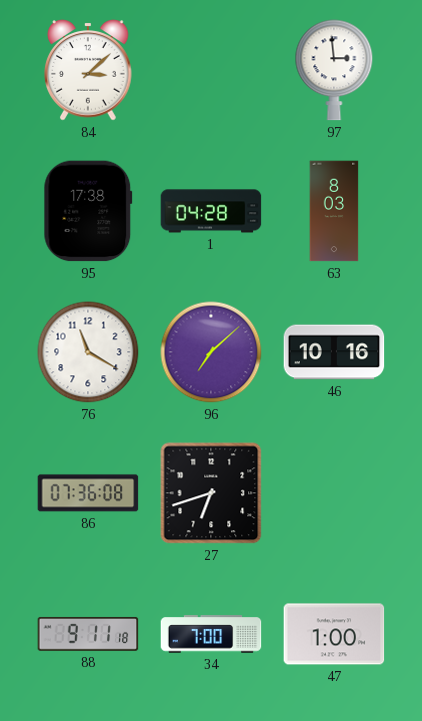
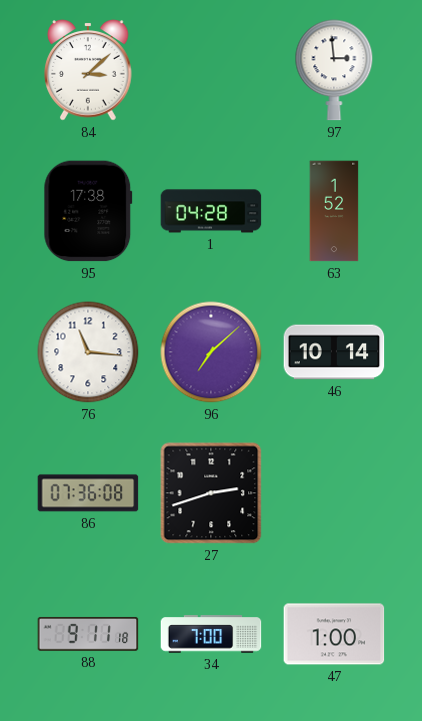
63: 8:03 -> 1:52 (334, 211)
76: 11:20 -> 11:16 (88, 352)
46: 10:16 -> 10:14 (334, 352)
27: 6:42 -> 2:42 (211, 493)
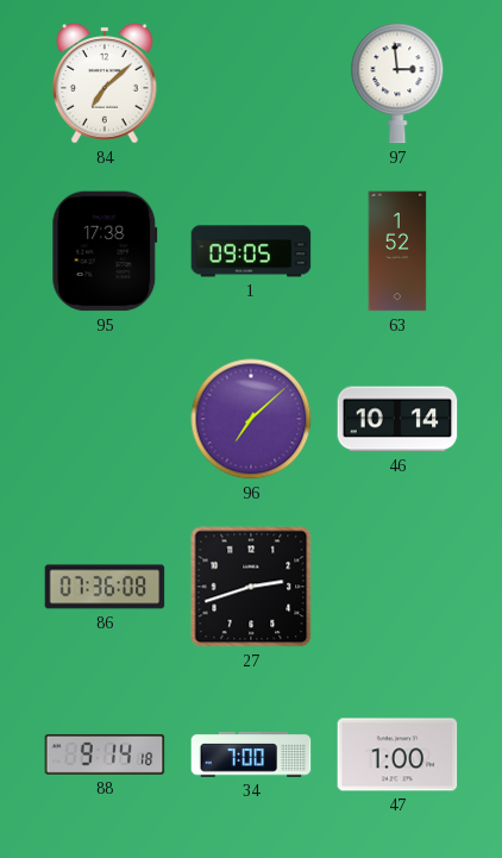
84: 3:08 -> 7:08 (105, 83)
1: 04:28 -> 09:05 (251, 251)
76: 11:16 -> none (88, 352)
88: 9:11 -> 9:14 (105, 754)
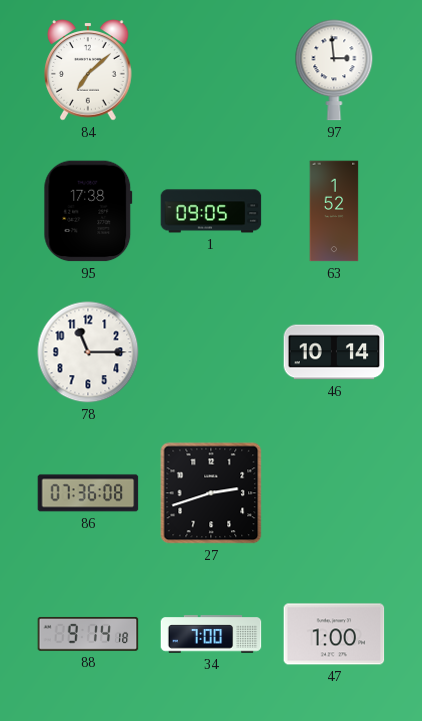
78: none -> 11:15 (88, 352)
96: 7:08 -> none (251, 419)
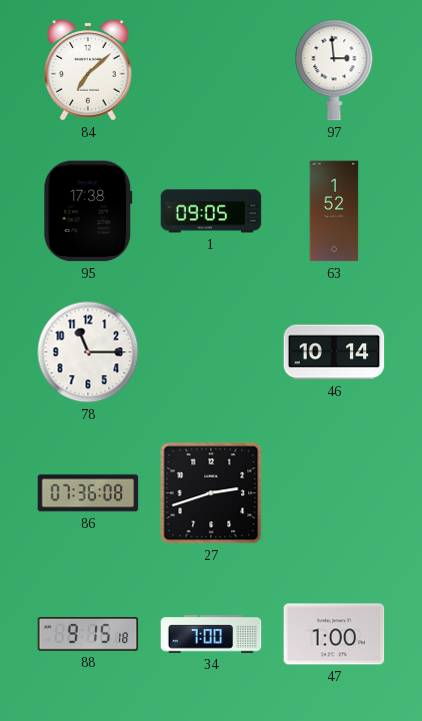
88: 9:14 -> 9:15 (88, 634)
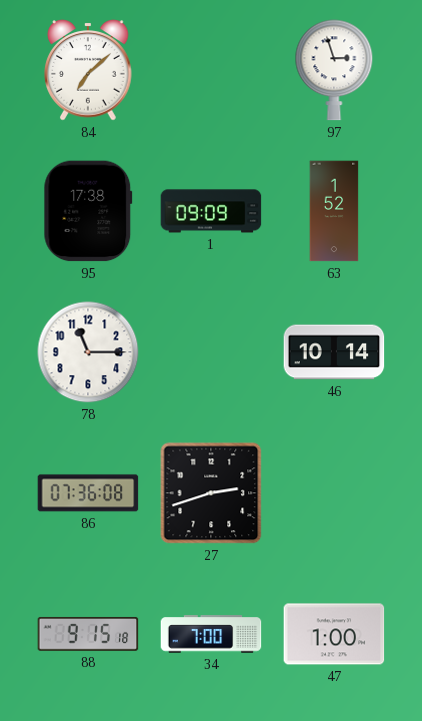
97: 2:59 -> 2:57 (334, 70)
1: 09:05 -> 09:09 (211, 211)
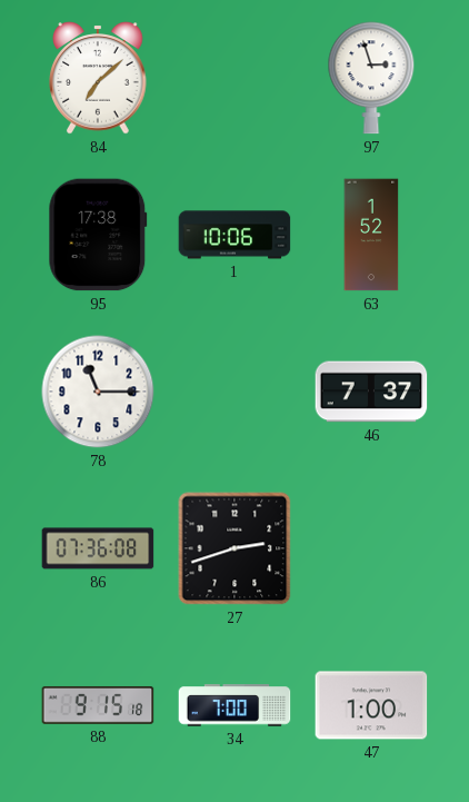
1: 09:09 -> 10:06 (234, 235)
46: 10:14 -> 7:37 (371, 392)
